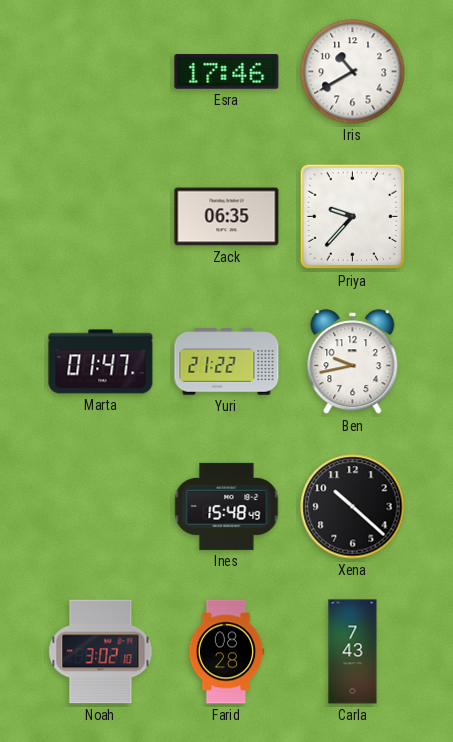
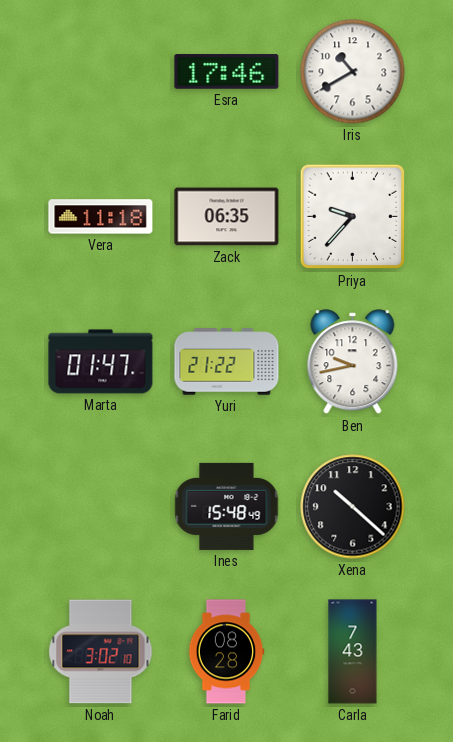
Vera: none -> 11:18 (101, 217)
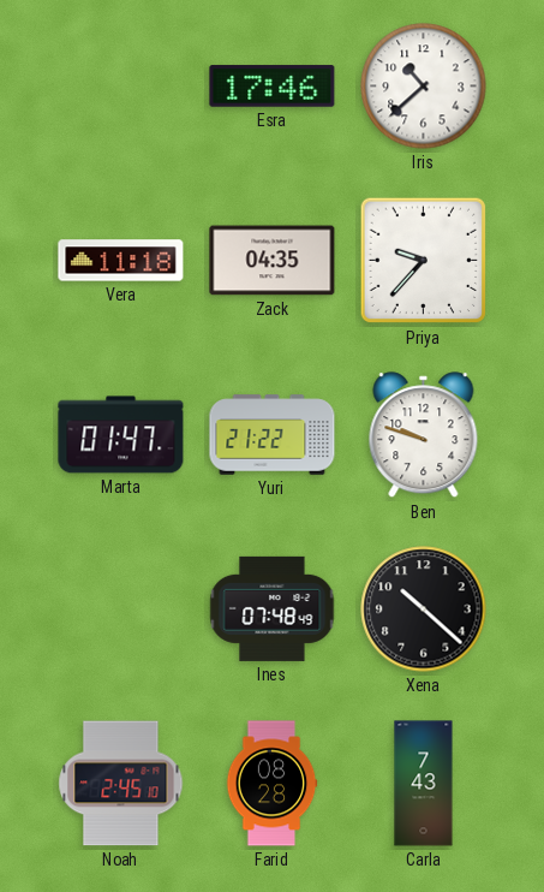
Iris: 10:40 -> 10:38 (424, 87)
Zack: 06:35 -> 04:35 (273, 261)
Ben: 9:43 -> 9:48 (424, 435)
Ines: 15:48 -> 07:48 (273, 608)
Noah: 3:02 -> 2:45 (121, 784)
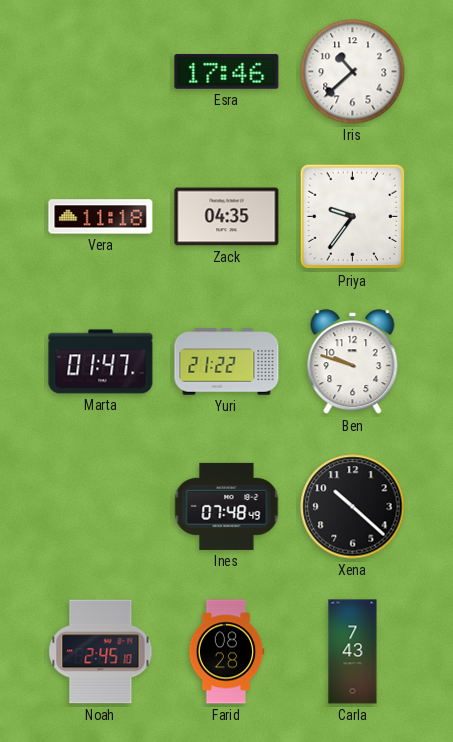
Priya: 9:37 -> 9:36 (353, 217)
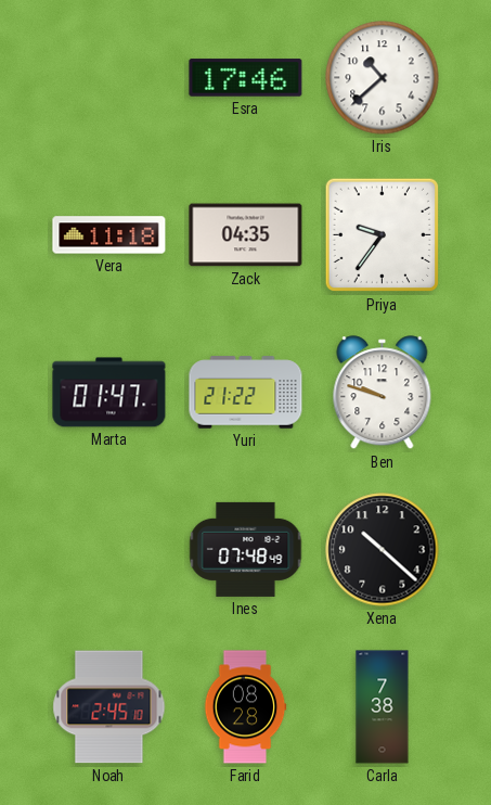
Carla: 7:43 -> 7:38 (383, 707)
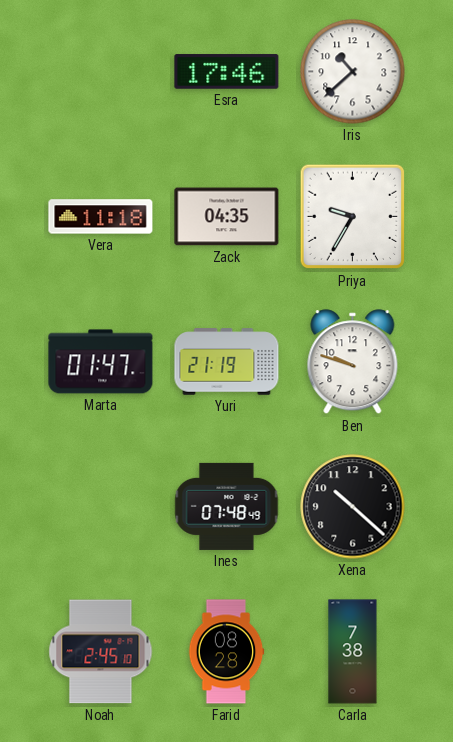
Priya: 9:36 -> 9:35 (353, 217)
Yuri: 21:22 -> 21:19 (227, 362)
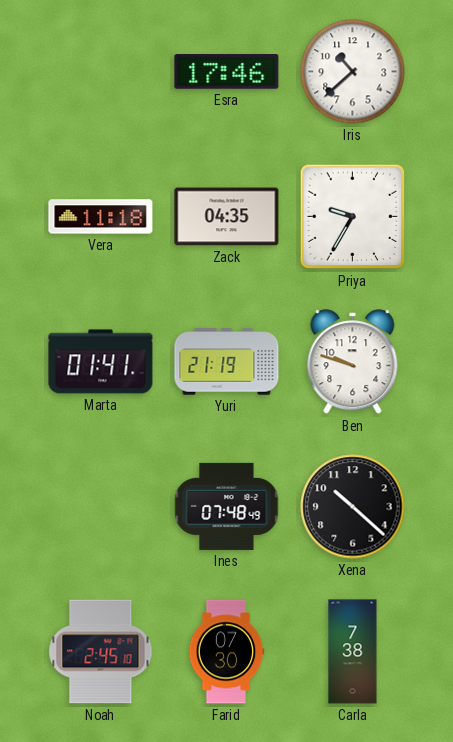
Marta: 01:47 -> 01:41 (101, 362)
Farid: 08:28 -> 07:30 (226, 652)
